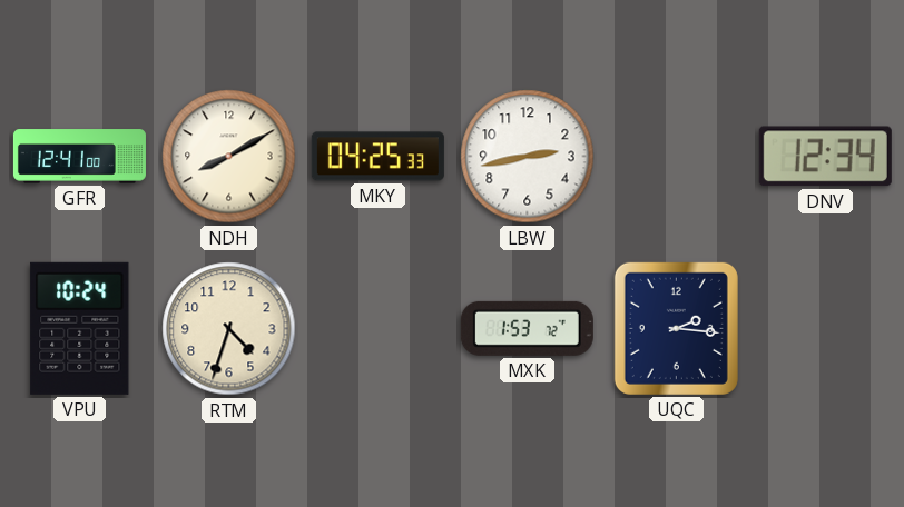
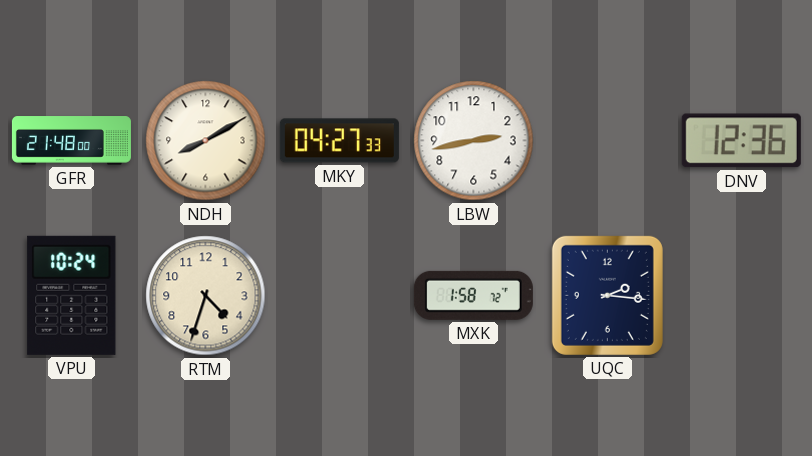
GFR: 12:41 -> 21:48 (71, 141)
MKY: 04:25 -> 04:27 (339, 141)
DNV: 12:34 -> 12:36 (741, 141)
MXK: 1:53 -> 1:58 (473, 295)
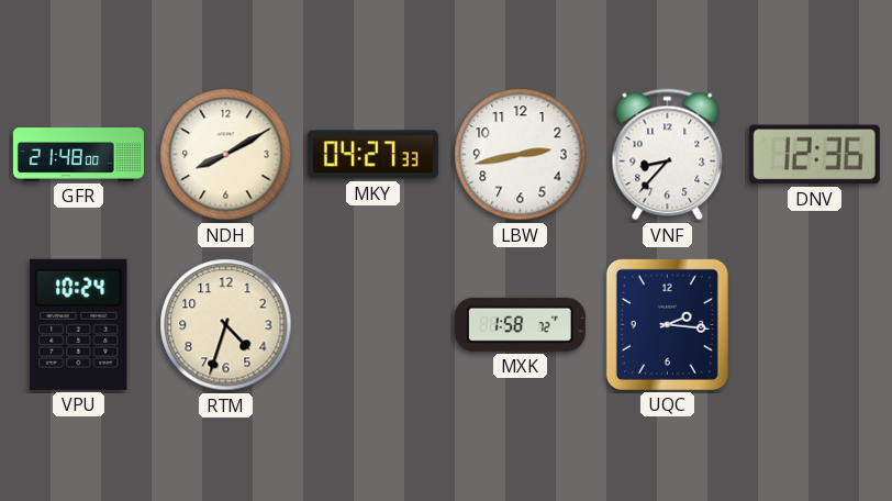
VNF: none -> 8:37 (668, 155)
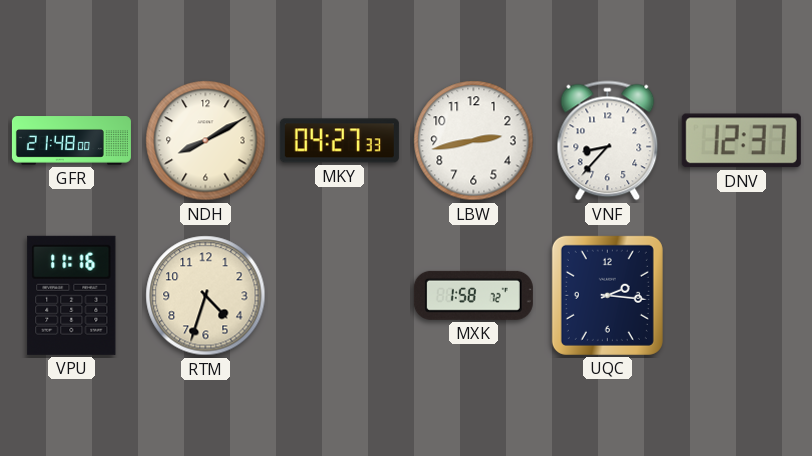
DNV: 12:36 -> 12:37 (741, 141)
VPU: 10:24 -> 11:16 (72, 295)
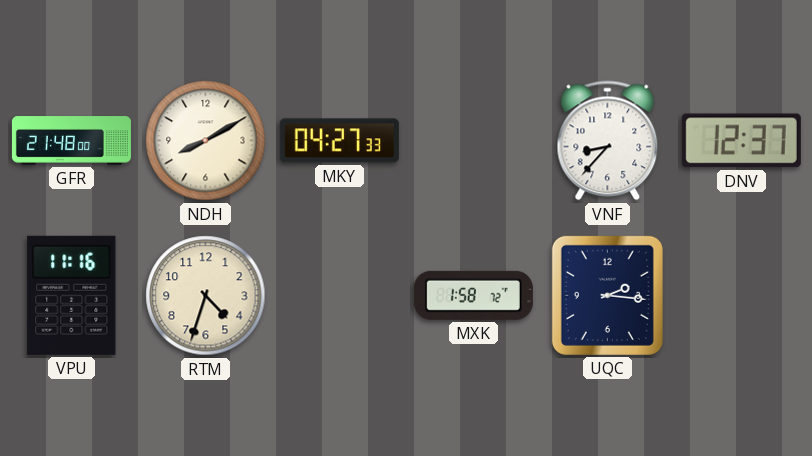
LBW: 2:43 -> none (474, 141)
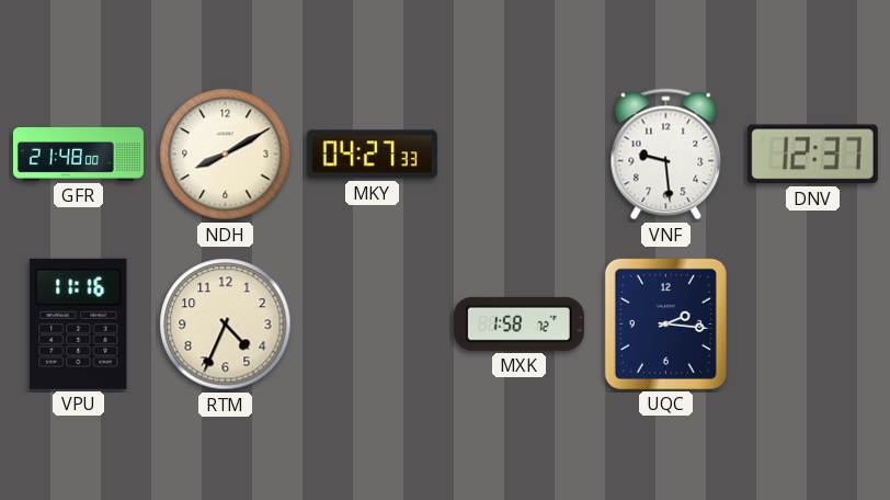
VNF: 8:37 -> 9:29 (666, 155)
RTM: 4:33 -> 4:34 (226, 325)
